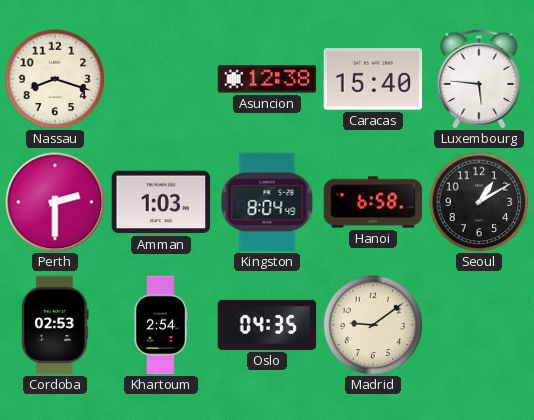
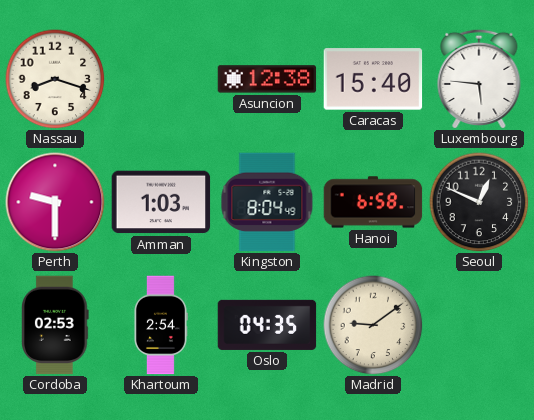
Perth: 2:30 -> 9:30 (55, 202)
Seoul: 1:10 -> 12:49 (479, 202)
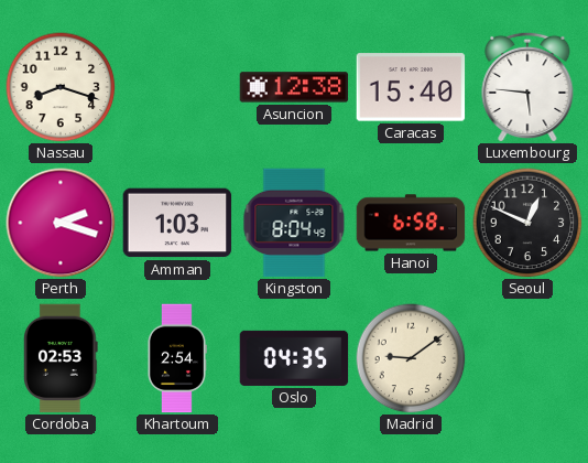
Perth: 9:30 -> 2:18 (61, 223)
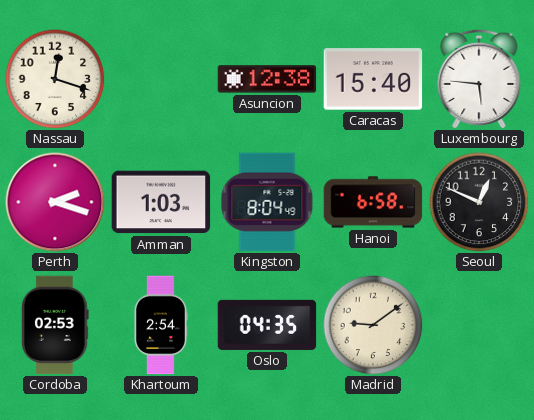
Nassau: 8:18 -> 12:18 (55, 79)
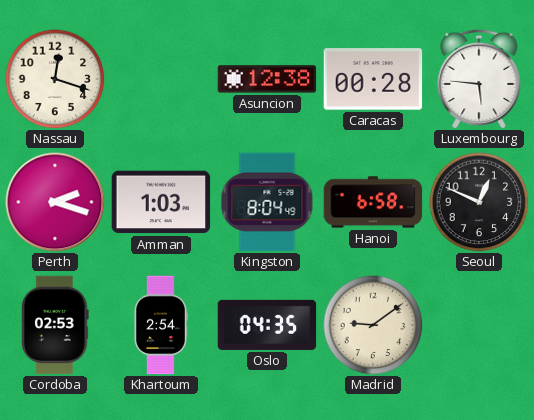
Caracas: 15:40 -> 00:28 (373, 79)
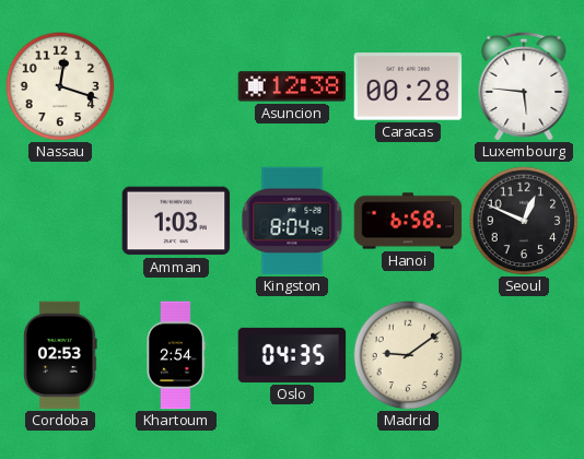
Perth: 2:18 -> none (55, 202)
